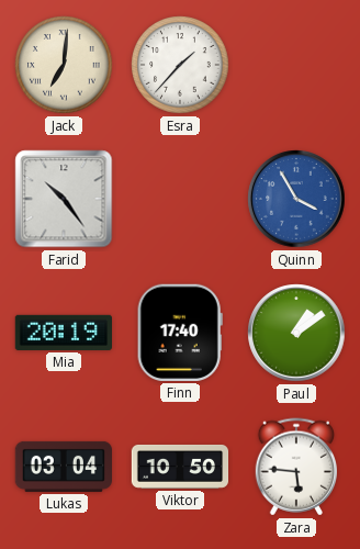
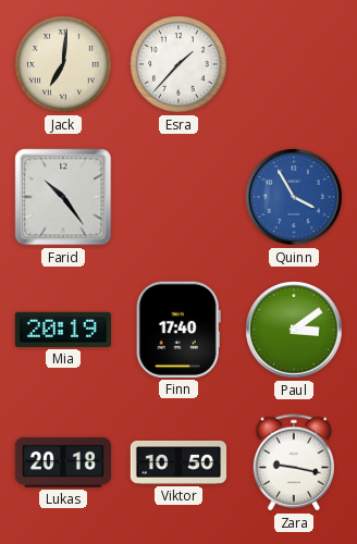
Paul: 1:09 -> 3:09 (294, 330)
Lukas: 03:04 -> 20:18 (62, 462)
Zara: 5:46 -> 9:17 (293, 462)
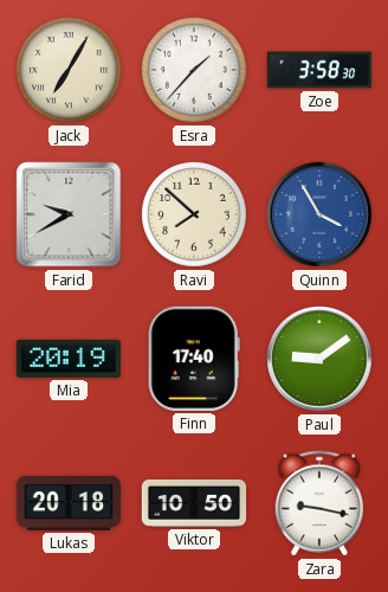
Jack: 7:01 -> 7:05 (69, 70)
Zoe: none -> 3:58 (319, 70)
Farid: 10:24 -> 9:40 (69, 214)
Ravi: none -> 7:52 (194, 214)
Paul: 3:09 -> 9:09 (319, 359)
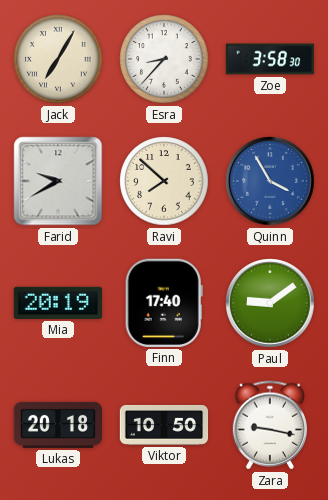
Esra: 1:37 -> 8:37 (164, 59)
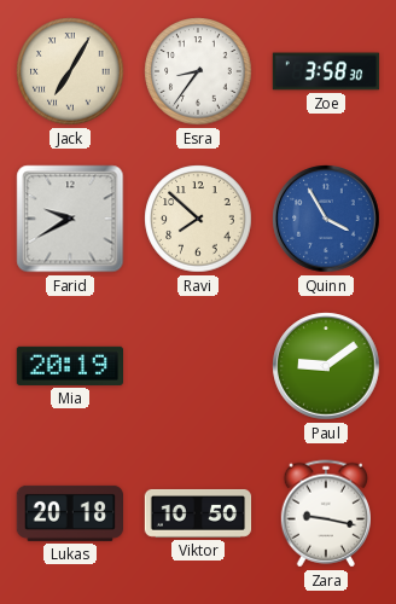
Esra: 8:37 -> 8:36 (198, 71)
Finn: 17:40 -> none (164, 303)
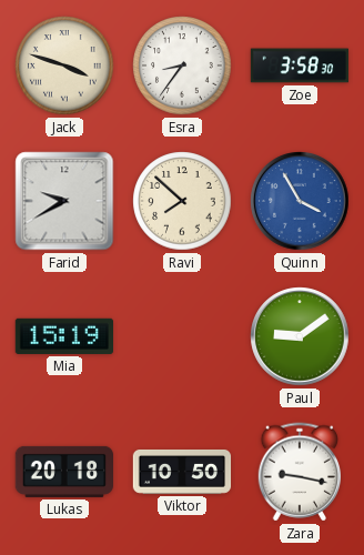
Jack: 7:05 -> 3:48 (64, 65)
Mia: 20:19 -> 15:19 (63, 336)
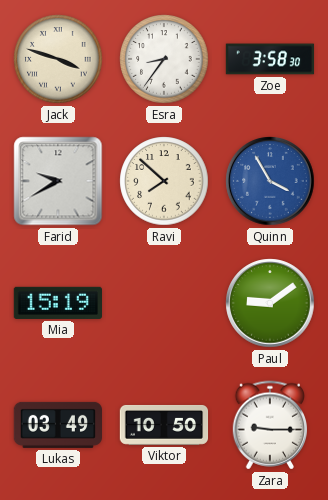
Lukas: 20:18 -> 03:49 (57, 425)
Zara: 9:17 -> 9:15 (269, 425)
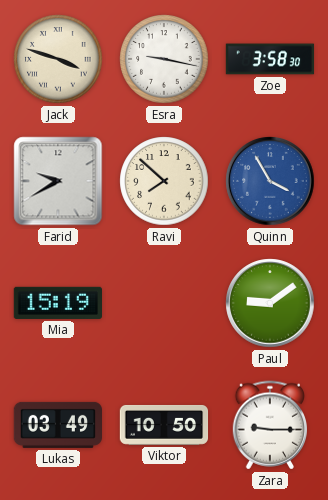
Esra: 8:36 -> 9:17 (164, 59)
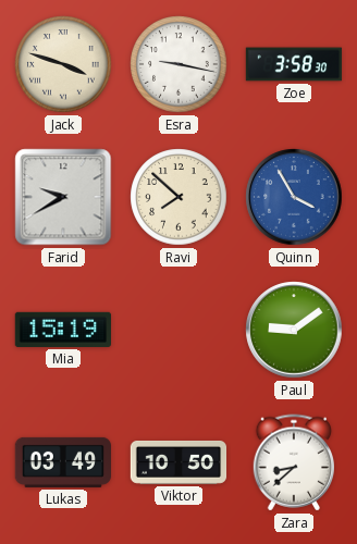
Zara: 9:15 -> 8:38 (293, 462)
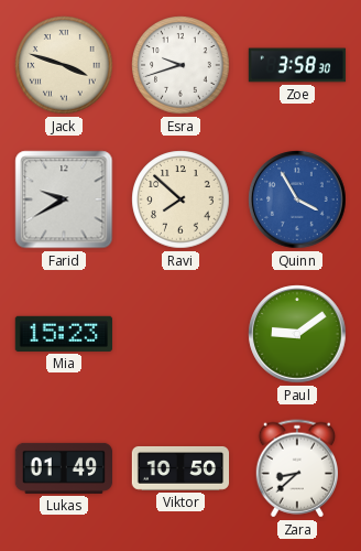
Esra: 9:17 -> 9:42 (180, 65)
Mia: 15:19 -> 15:23 (63, 334)
Lukas: 03:49 -> 01:49 (63, 468)
